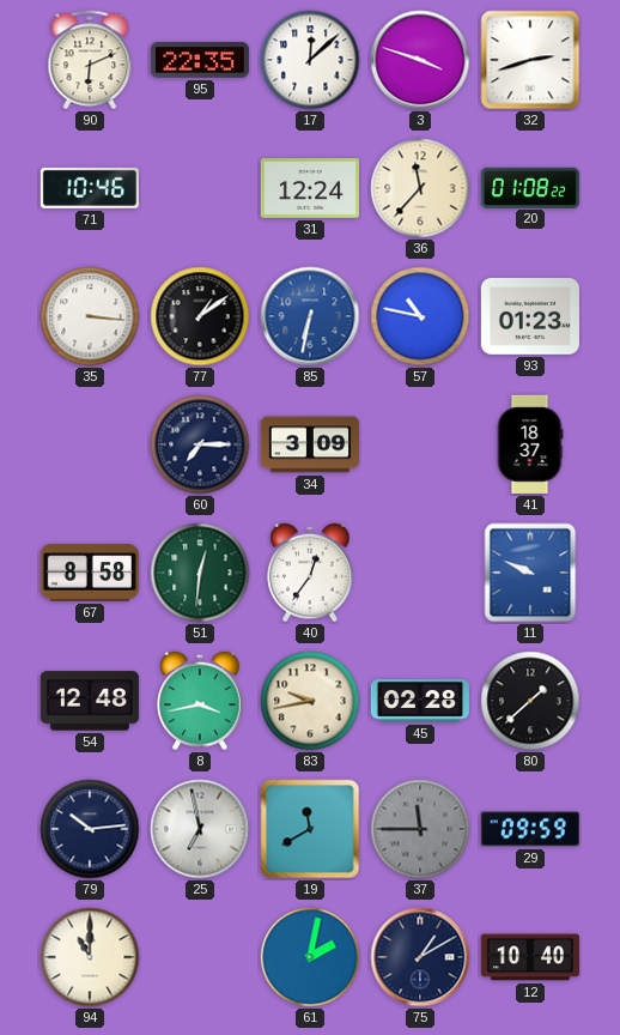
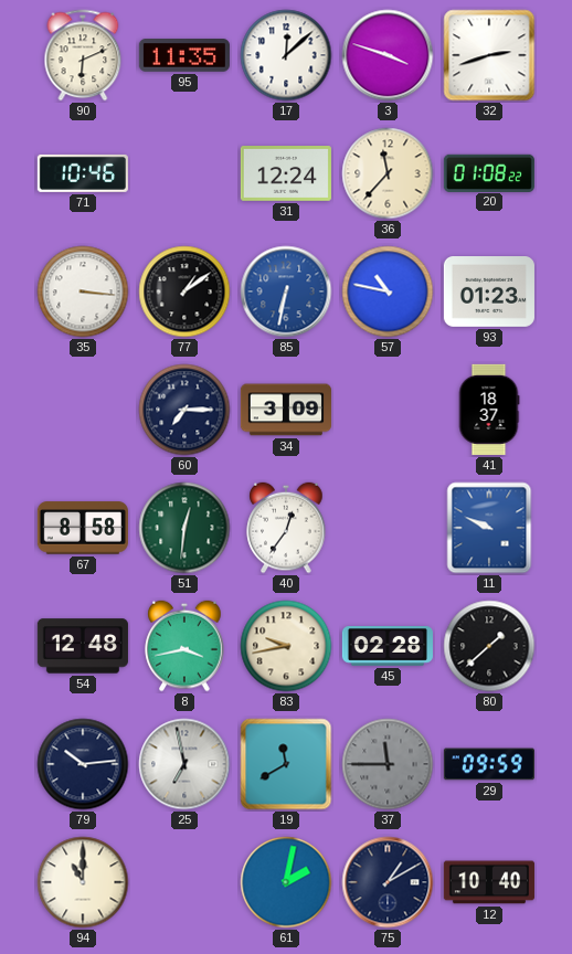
95: 22:35 -> 11:35 (184, 55)
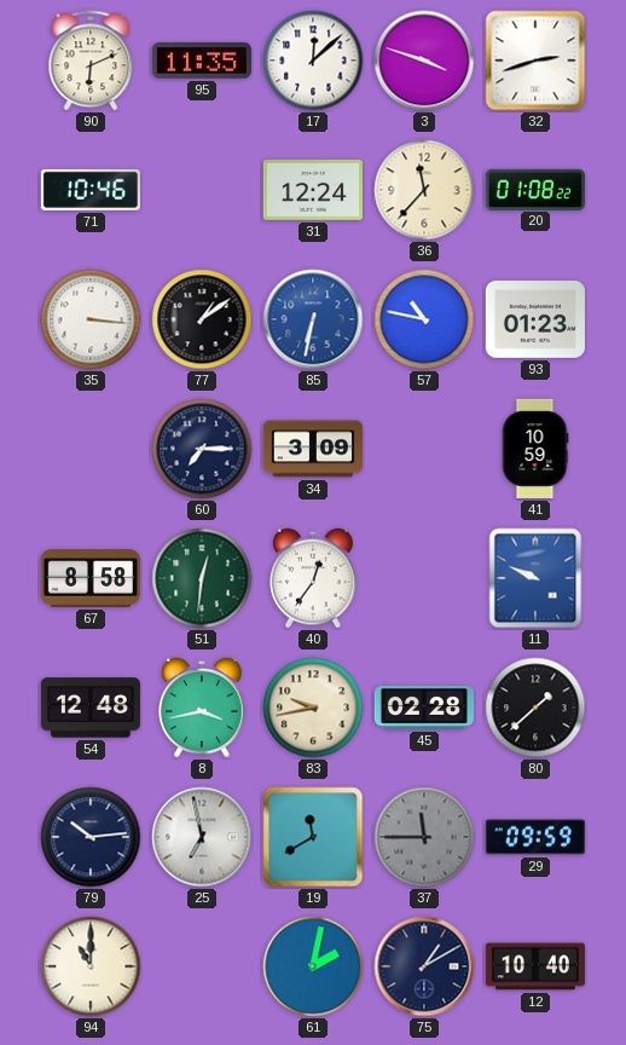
41: 18:37 -> 10:59 (535, 449)
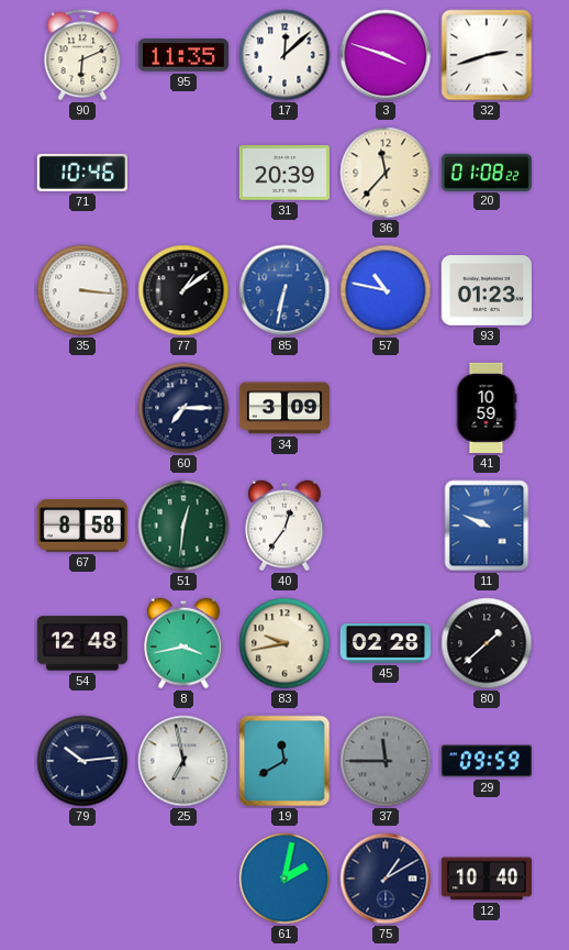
31: 12:24 -> 20:39 (284, 174)
94: 11:00 -> none (91, 966)
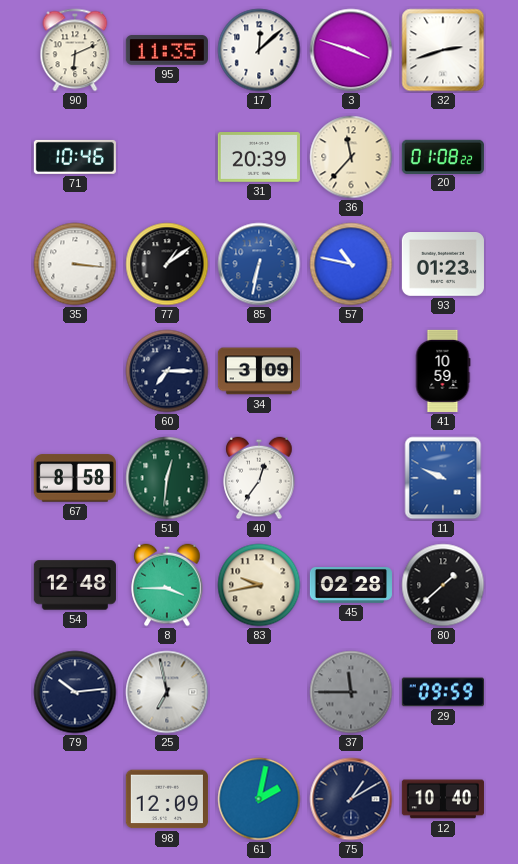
8: 3:43 -> 3:45 (167, 585)
19: 11:40 -> none (284, 761)
98: none -> 12:09 (167, 799)
